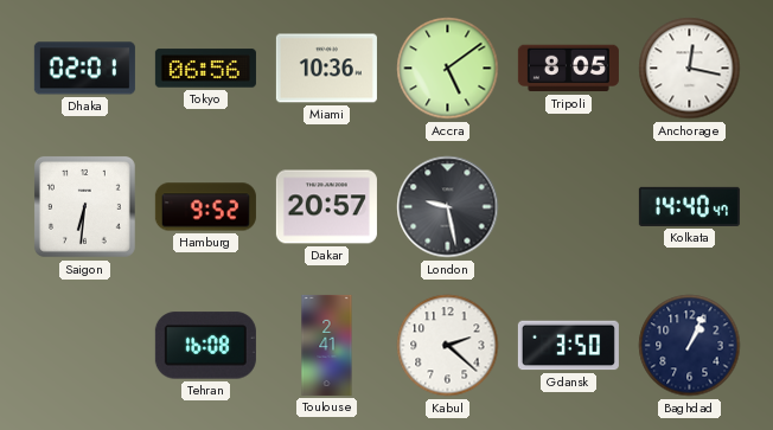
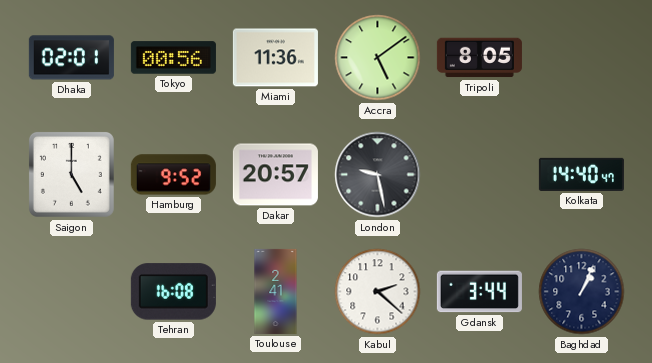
Tokyo: 06:56 -> 00:56 (173, 58)
Miami: 10:36 -> 11:36 (275, 58)
Anchorage: 12:17 -> none (690, 69)
Saigon: 6:31 -> 5:00 (71, 174)
Gdansk: 3:50 -> 3:44 (479, 292)
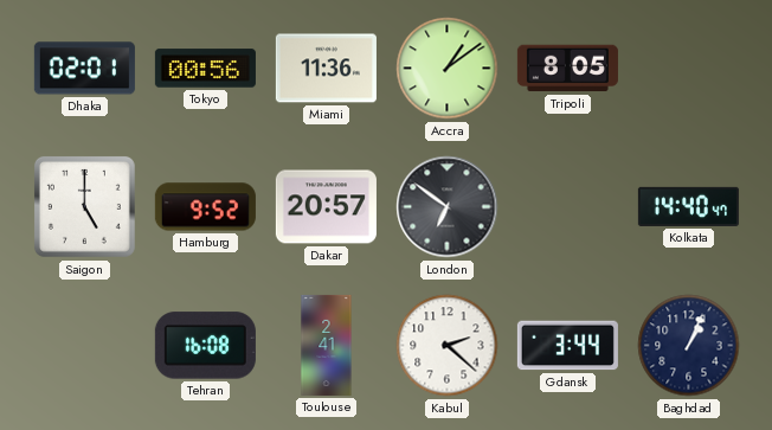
Accra: 5:09 -> 1:09 (448, 69)
London: 9:28 -> 6:51 (448, 207)
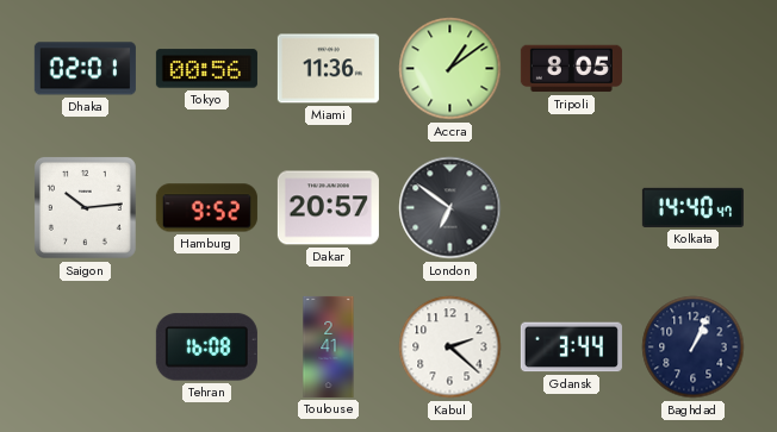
Saigon: 5:00 -> 10:14 (85, 207)
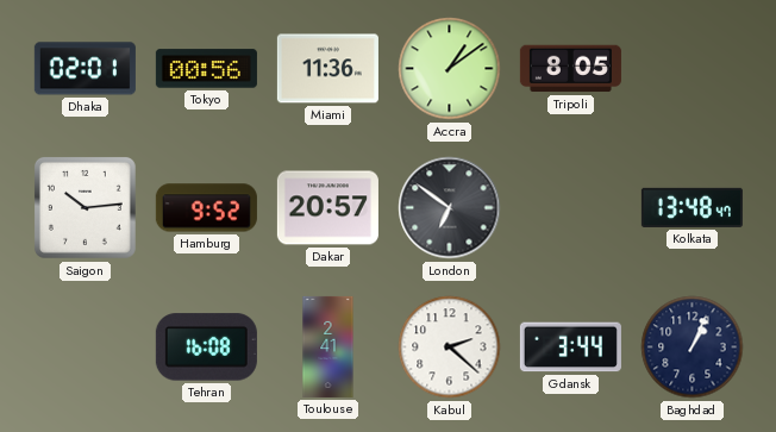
Kolkata: 14:40 -> 13:48 (691, 207)
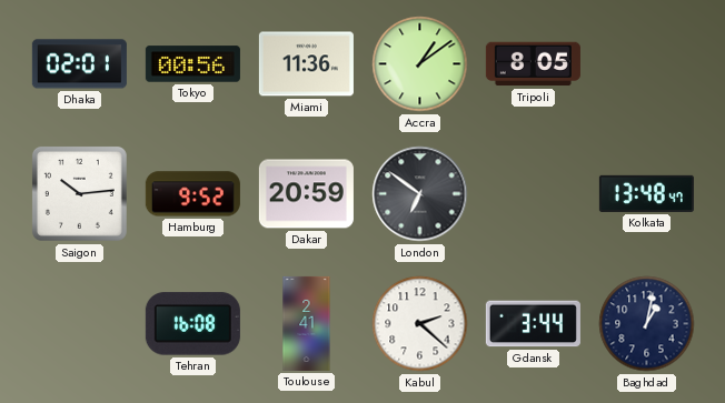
Dakar: 20:57 -> 20:59 (306, 194)
Baghdad: 1:04 -> 1:02 (647, 324)
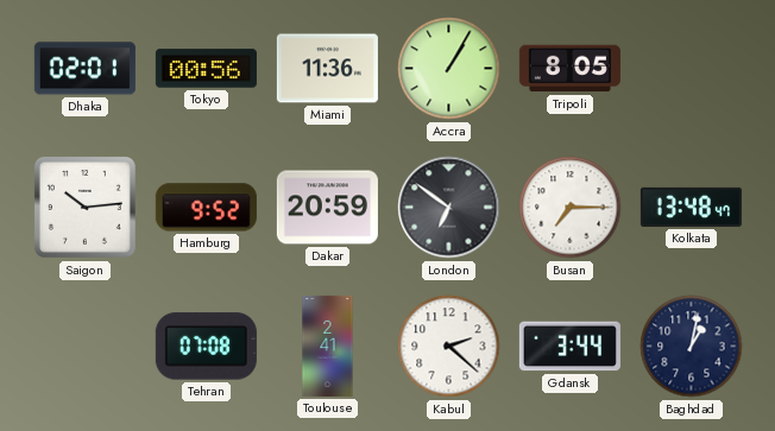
Accra: 1:09 -> 1:05 (449, 69)
Busan: none -> 7:15 (571, 208)
Tehran: 16:08 -> 07:08 (206, 347)
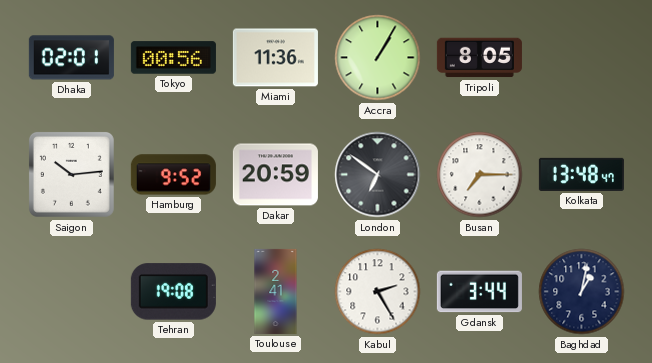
Tehran: 07:08 -> 19:08 (173, 292)
Kabul: 2:22 -> 2:25 (378, 292)
